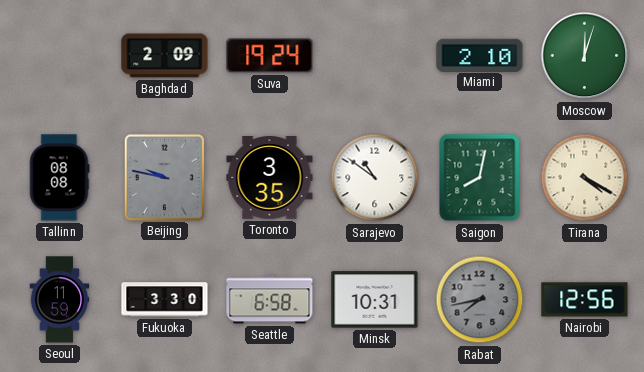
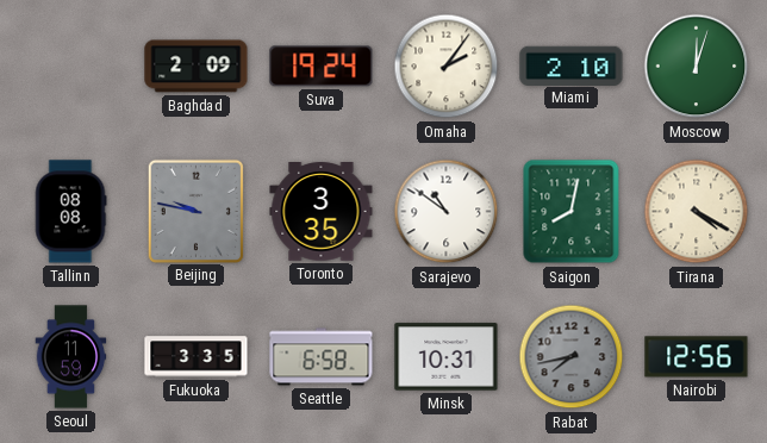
Omaha: none -> 2:06 (447, 67)
Fukuoka: 3:30 -> 3:35 (197, 357)
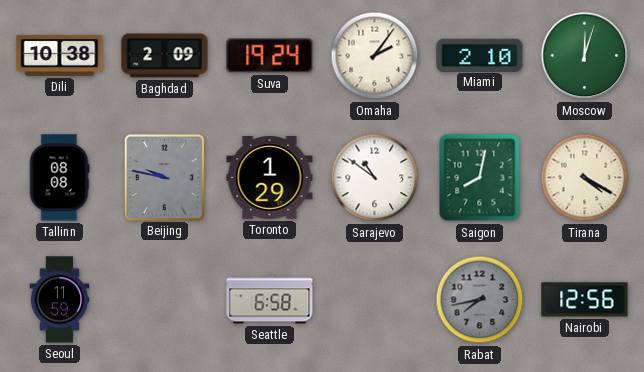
Dili: none -> 10:38 (60, 55)
Toronto: 3:35 -> 1:29 (270, 178)
Fukuoka: 3:35 -> none (197, 357)
Minsk: 10:31 -> none (447, 357)
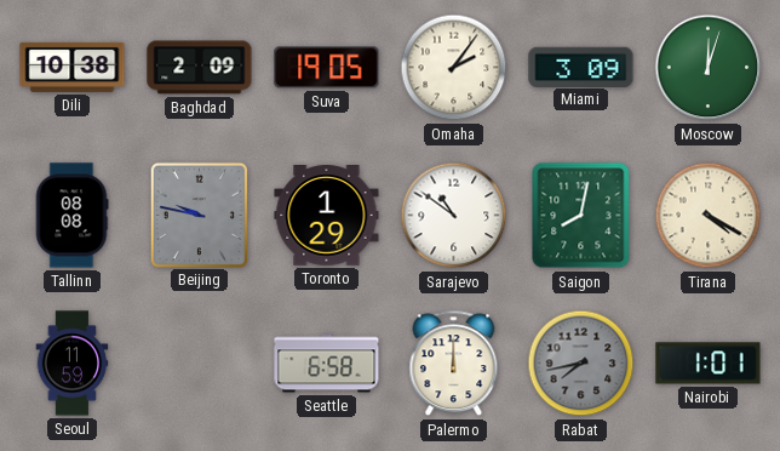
Suva: 19:24 -> 19:05 (327, 68)
Miami: 2:10 -> 3:09 (581, 67)
Palermo: none -> 12:00 (454, 364)
Nairobi: 12:56 -> 1:01 (709, 364)
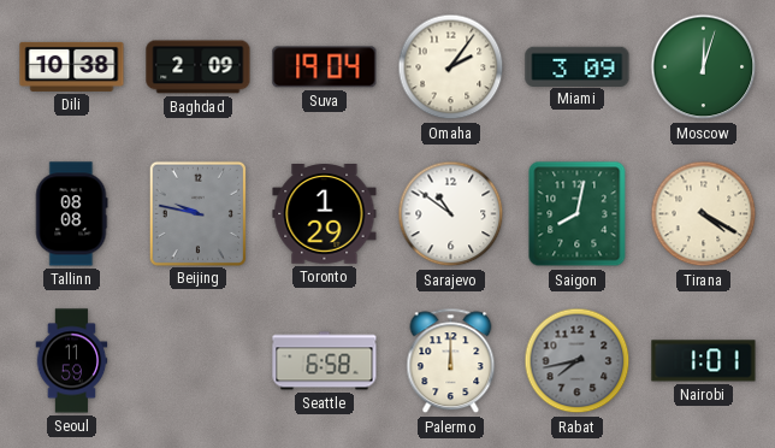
Suva: 19:05 -> 19:04 (325, 67)
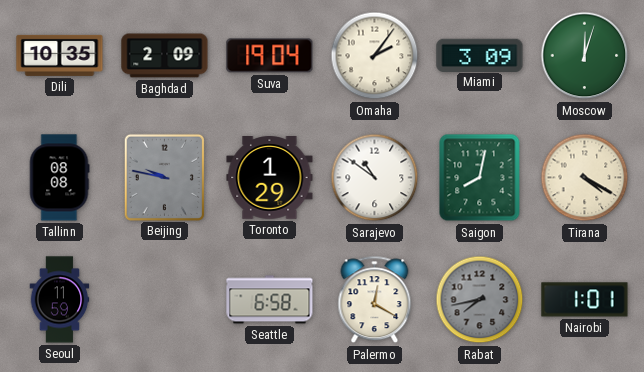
Dili: 10:38 -> 10:35 (60, 55)
Palermo: 12:00 -> 12:20 (375, 300)
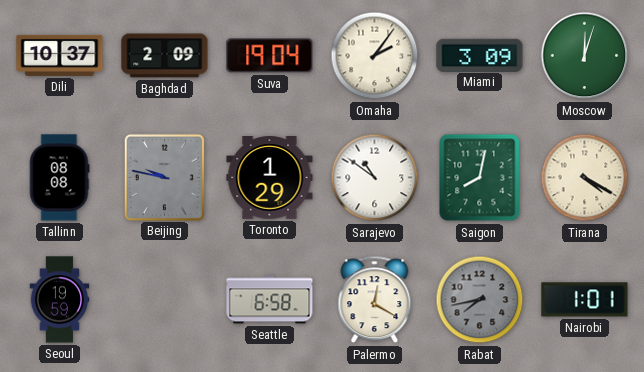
Dili: 10:35 -> 10:37 (60, 55)
Seoul: 11:59 -> 19:59 (60, 300)
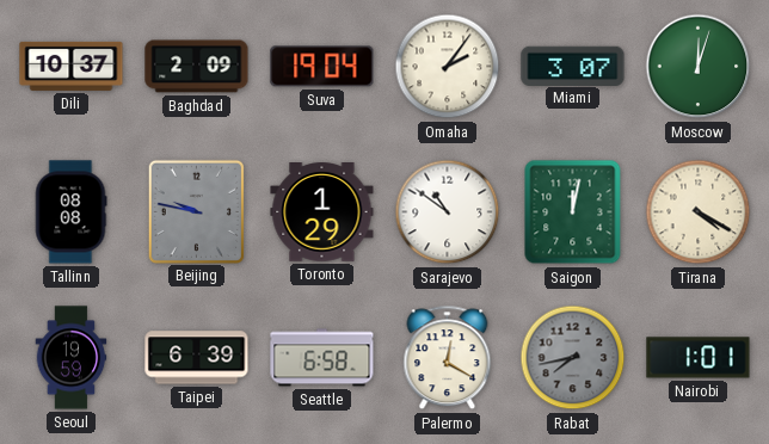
Miami: 3:09 -> 3:07 (573, 66)
Saigon: 8:02 -> 12:02 (573, 212)
Taipei: none -> 6:39 (197, 358)
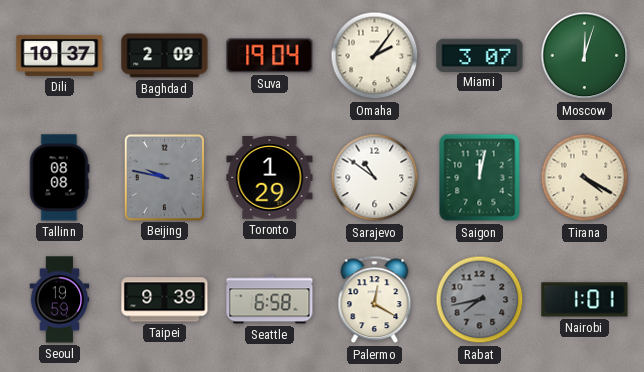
Taipei: 6:39 -> 9:39 (165, 300)
